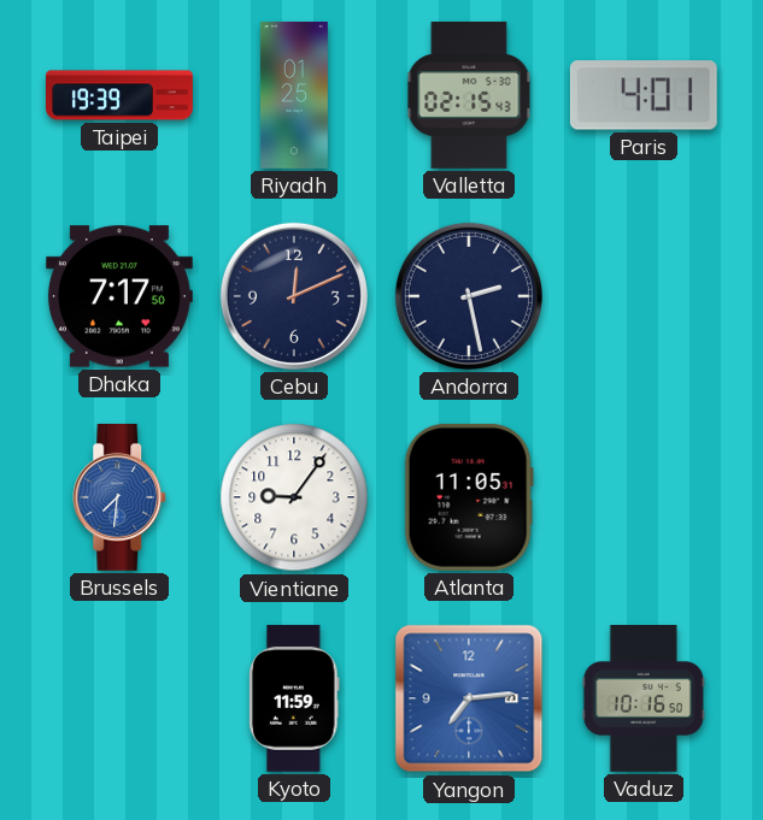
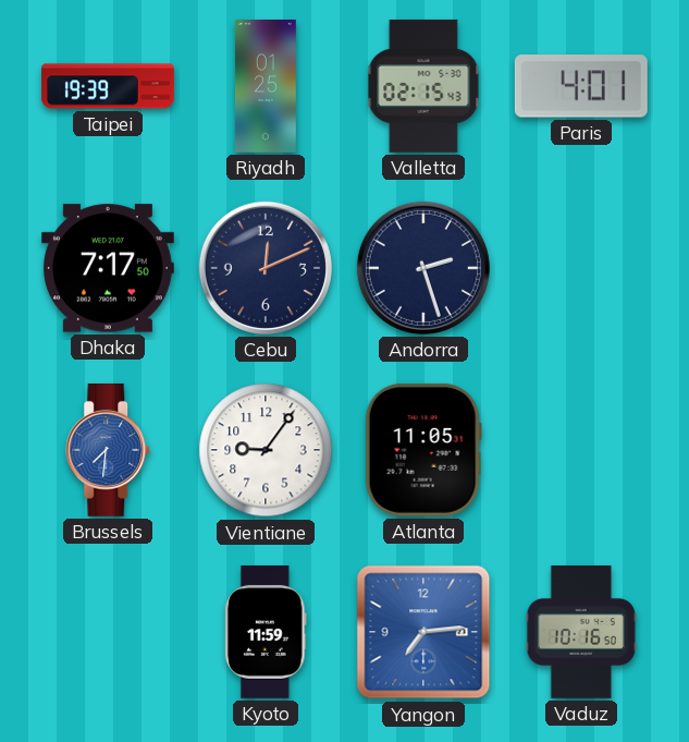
Andorra: 2:28 -> 2:27 (423, 268)
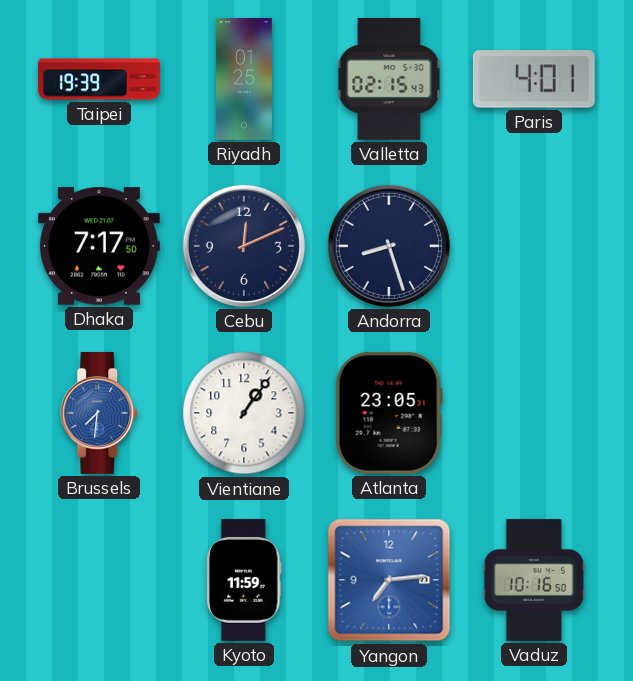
Andorra: 2:27 -> 8:27 (389, 246)
Vientiane: 9:06 -> 1:06 (244, 413)
Atlanta: 11:05 -> 23:05 (389, 413)
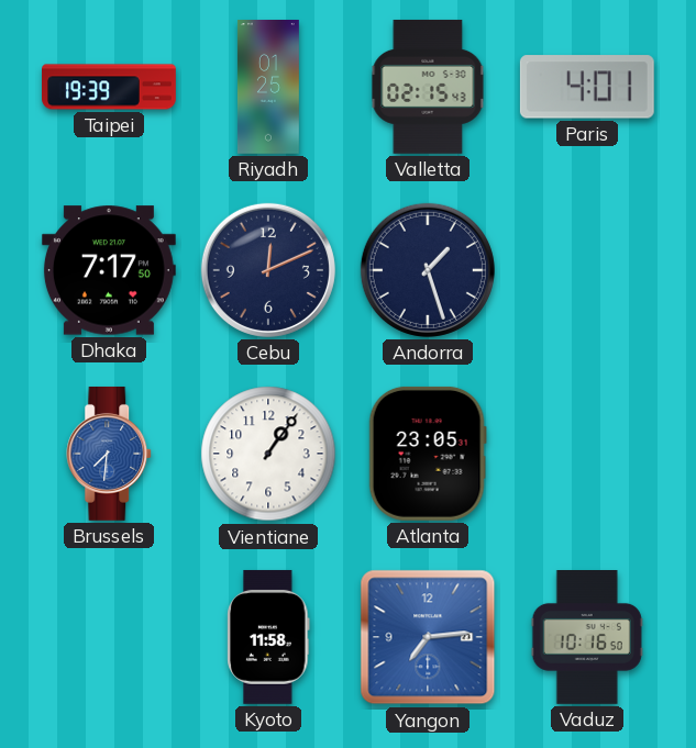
Andorra: 8:27 -> 1:27 (428, 270)
Kyoto: 11:59 -> 11:58 (268, 637)
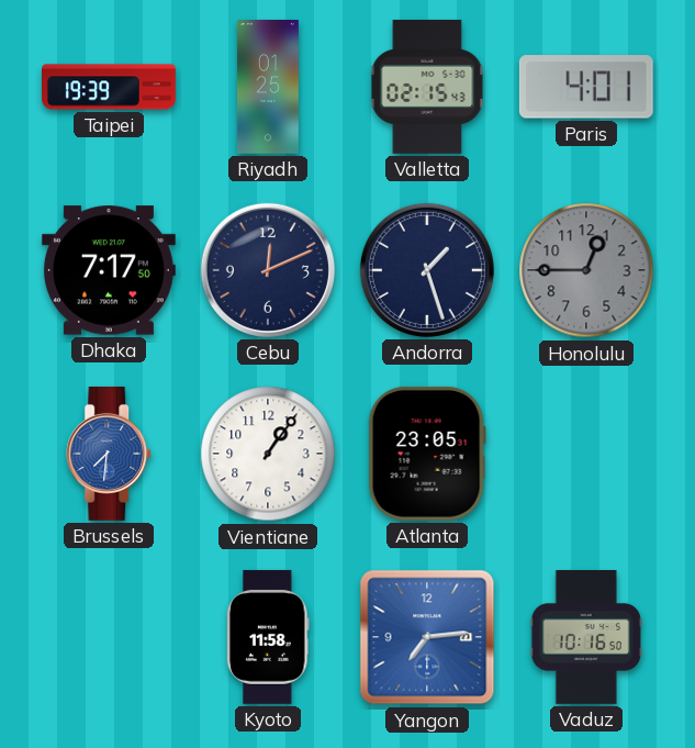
Honolulu: none -> 12:45 (586, 270)
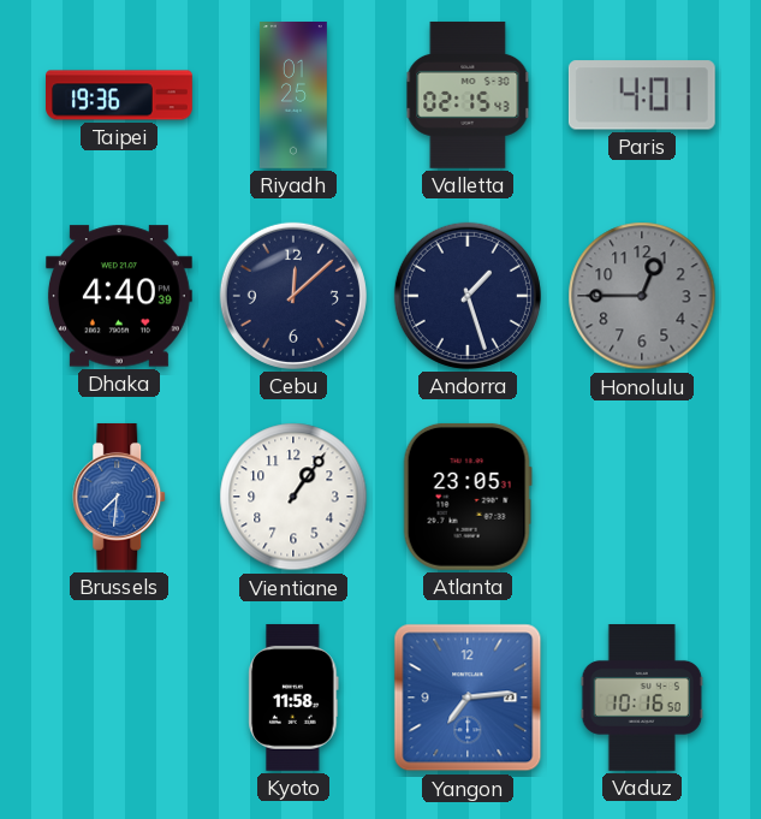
Taipei: 19:39 -> 19:36 (120, 95)
Dhaka: 7:17 -> 4:40 (119, 296)
Cebu: 12:11 -> 12:08 (293, 296)
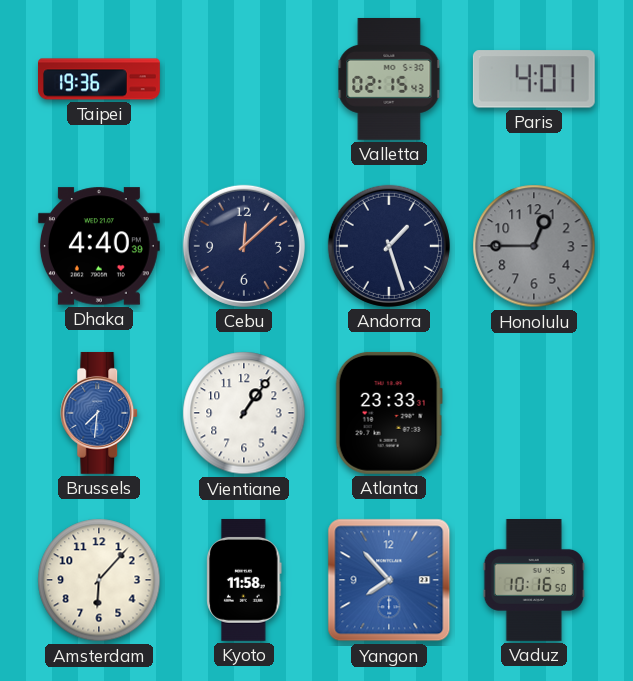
Riyadh: 01:25 -> none (293, 96)
Atlanta: 23:05 -> 23:33 (389, 413)
Amsterdam: none -> 6:07 (99, 580)
Yangon: 7:14 -> 7:53 (389, 580)
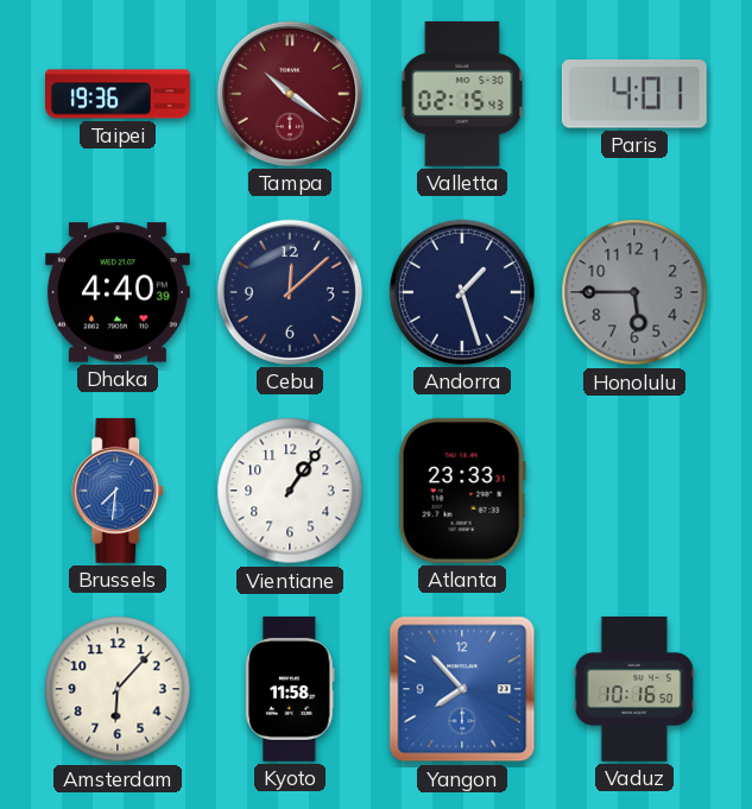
Tampa: none -> 10:21 (290, 94)
Honolulu: 12:45 -> 5:45 (634, 292)
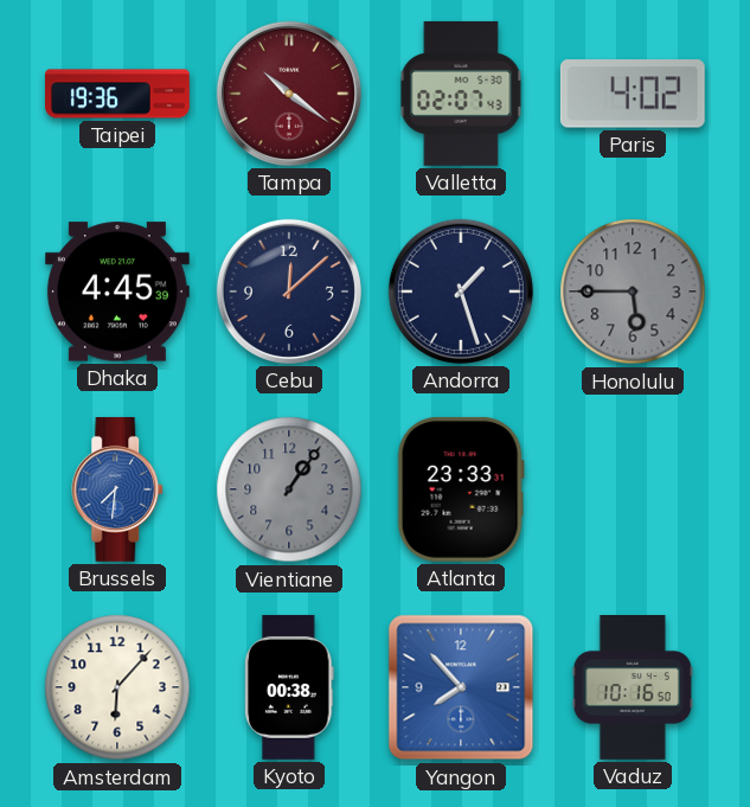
Valletta: 02:15 -> 02:07 (461, 94)
Paris: 4:01 -> 4:02 (633, 94)
Dhaka: 4:40 -> 4:45 (117, 292)
Vientiane dial: white -> grey (289, 489)
Kyoto: 11:58 -> 00:38 (289, 687)
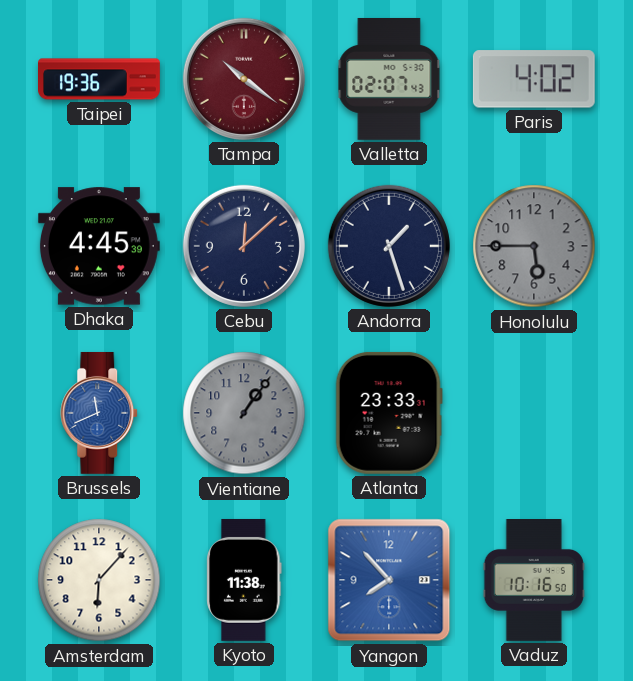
Brussels: 7:31 -> 11:41 (100, 413)
Kyoto: 00:38 -> 11:38 (244, 580)
